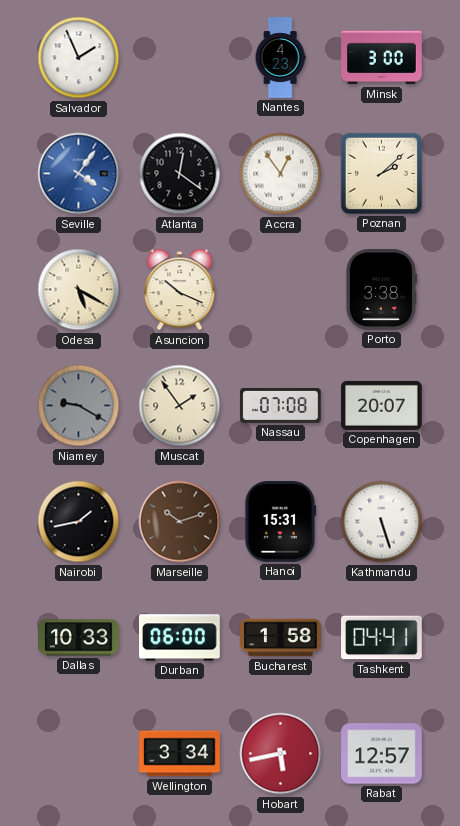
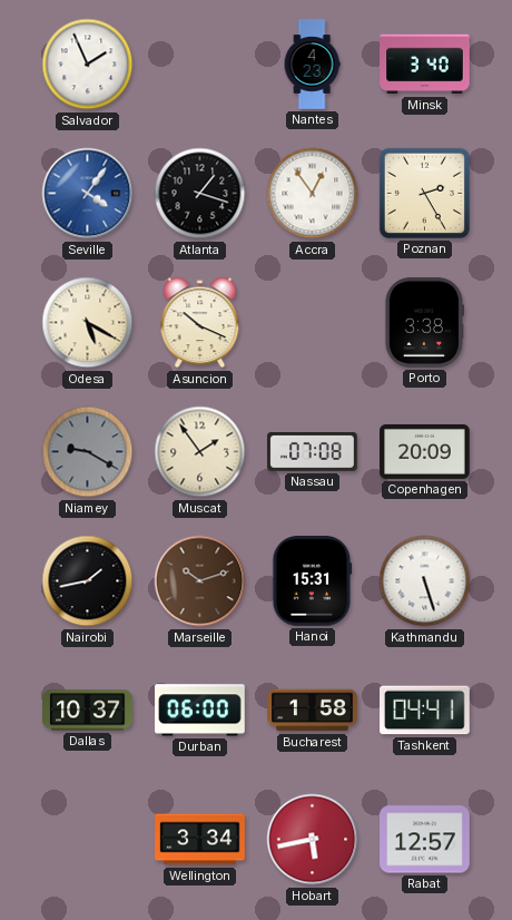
Minsk: 3:00 -> 3:40 (425, 65)
Atlanta: 12:21 -> 1:18 (200, 194)
Poznan: 2:08 -> 2:25 (424, 193)
Copenhagen: 20:07 -> 20:09 (425, 451)
Dallas: 10:33 -> 10:37 (88, 711)
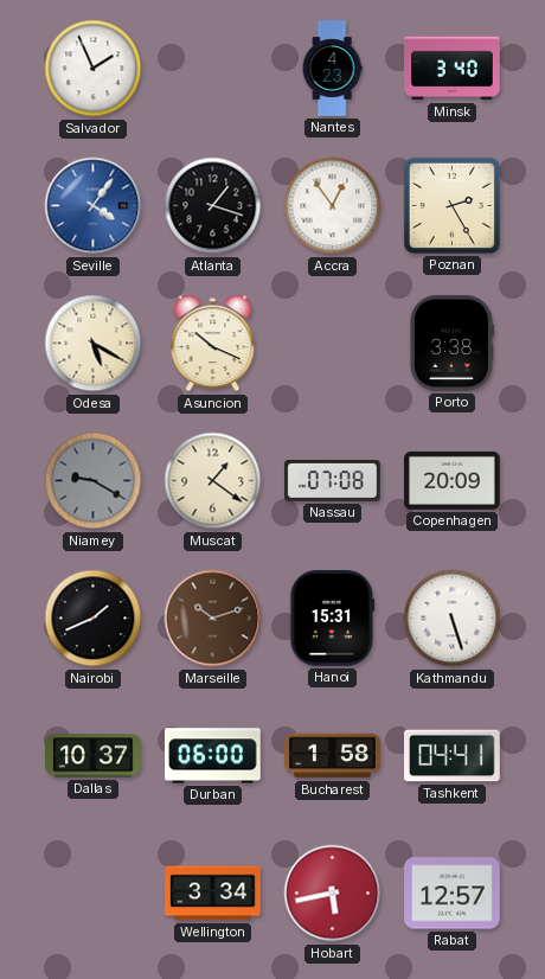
Muscat: 1:54 -> 1:21 (213, 481)
Nairobi: 1:43 -> 1:41 (94, 619)
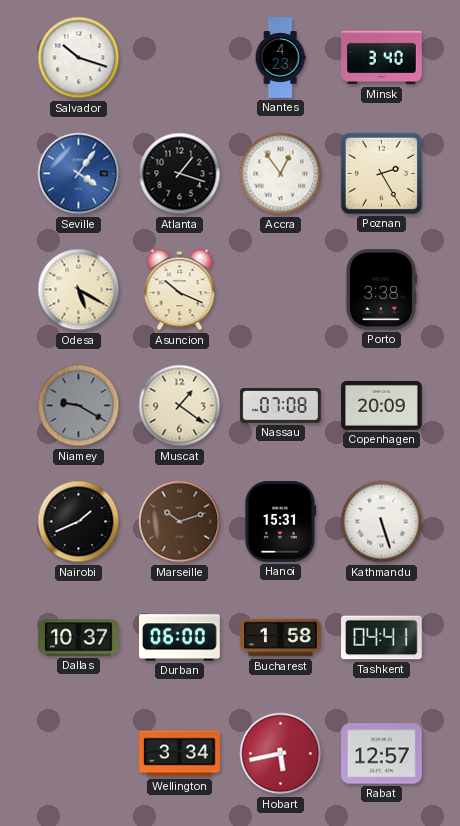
Salvador: 1:56 -> 10:18 (79, 58)
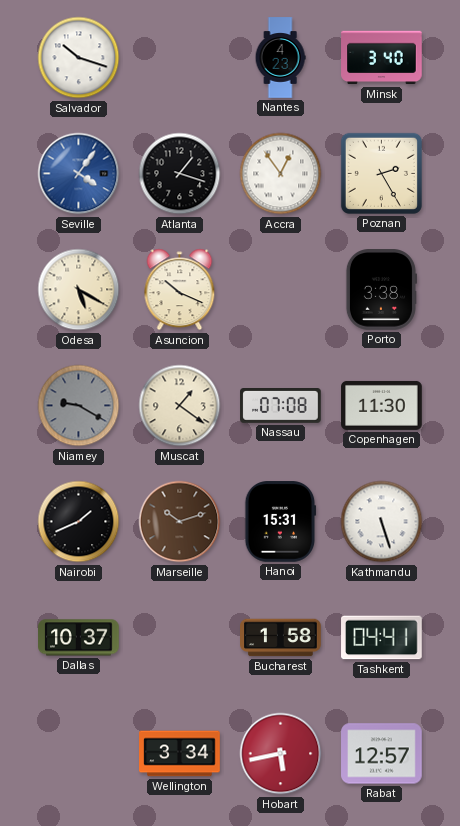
Copenhagen: 20:09 -> 11:30 (382, 405)
Durban: 06:00 -> none (180, 638)
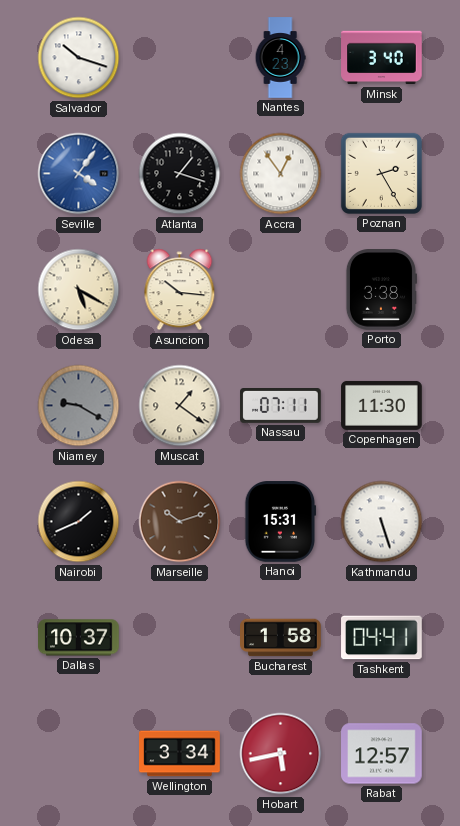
Asuncion: 10:19 -> 10:16 (180, 290)
Nassau: 07:08 -> 07:11 (281, 406)
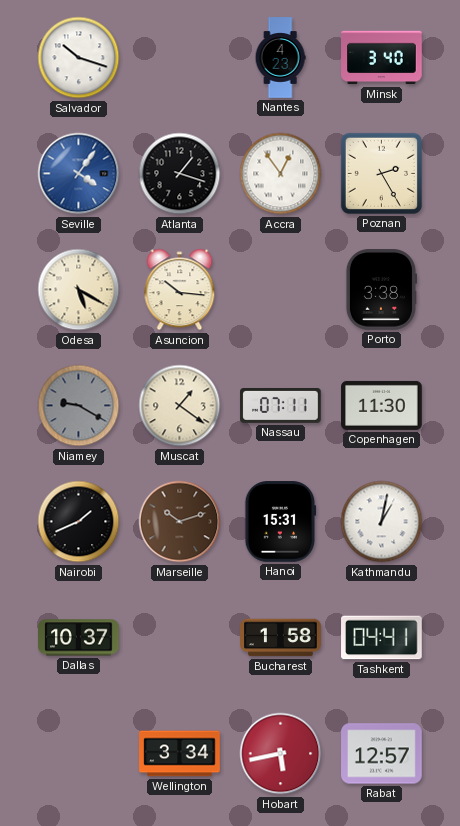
Kathmandu: 5:27 -> 1:02 (382, 522)
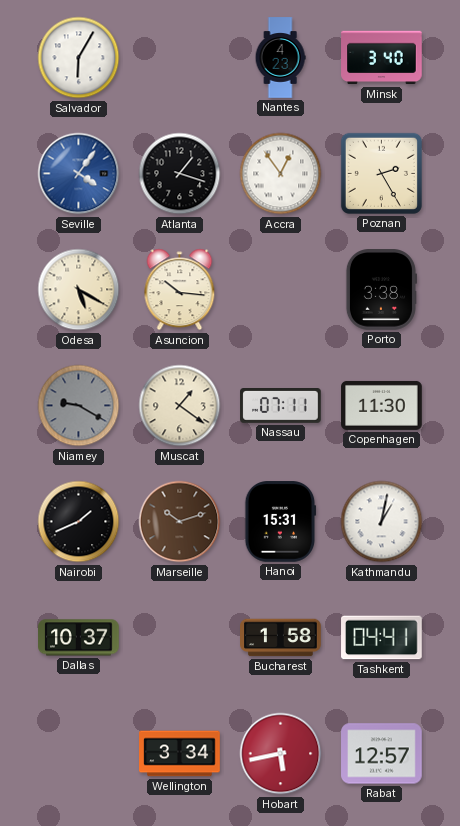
Salvador: 10:18 -> 6:05 (79, 58)
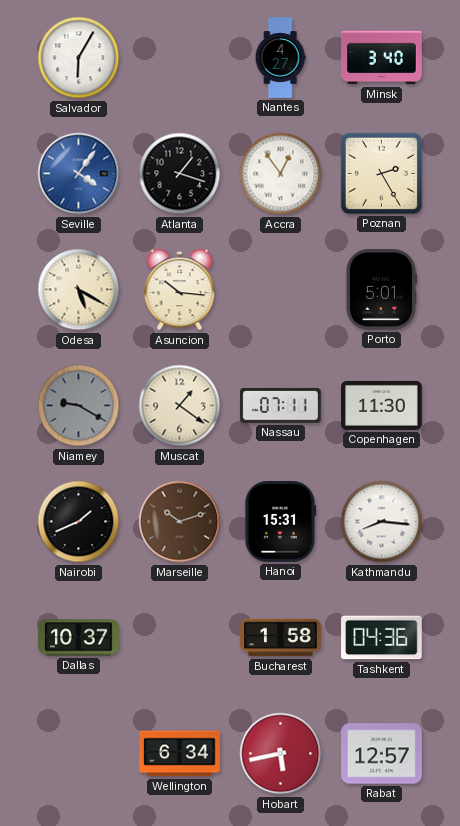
Nantes: 4:23 -> 4:27 (280, 58)
Porto: 3:38 -> 5:01 (381, 290)
Kathmandu: 1:02 -> 8:16 (382, 522)
Tashkent: 04:41 -> 04:36 (382, 638)
Wellington: 3:34 -> 6:34 (180, 754)
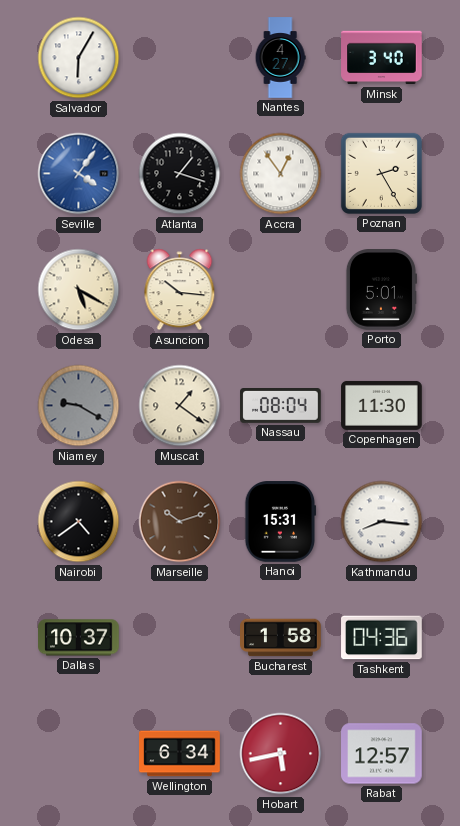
Nassau: 07:11 -> 08:04 (281, 406)
Nairobi: 1:41 -> 4:39 (79, 522)
